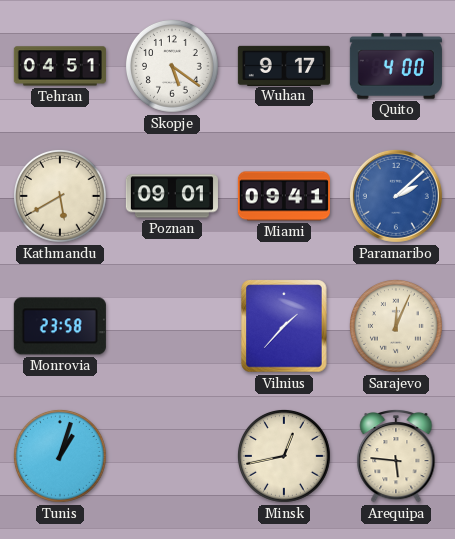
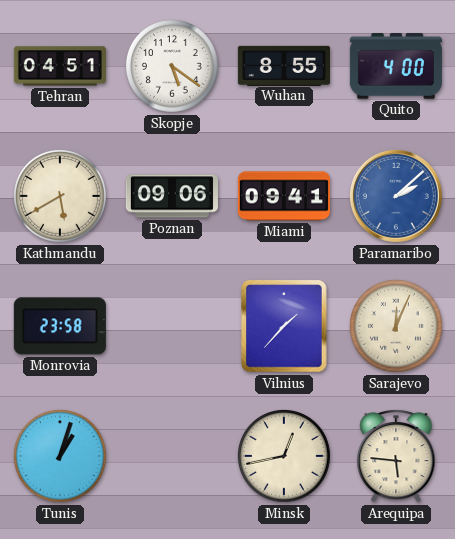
Wuhan: 9:17 -> 8:55 (284, 65)
Poznan: 09:01 -> 09:06 (172, 196)
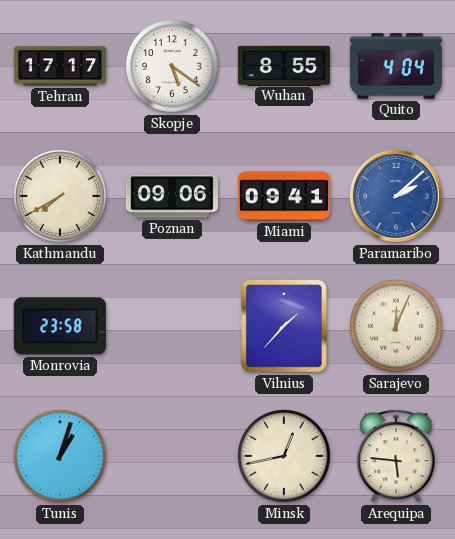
Tehran: 04:51 -> 17:17 (60, 66)
Quito: 4:00 -> 4:04 (396, 66)
Kathmandu: 5:40 -> 7:40 (61, 197)
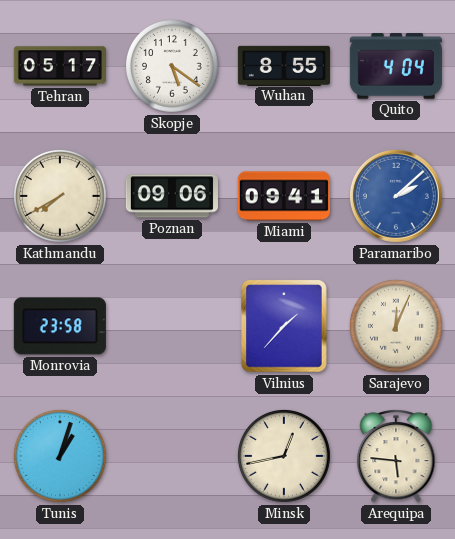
Tehran: 17:17 -> 05:17 (60, 66)
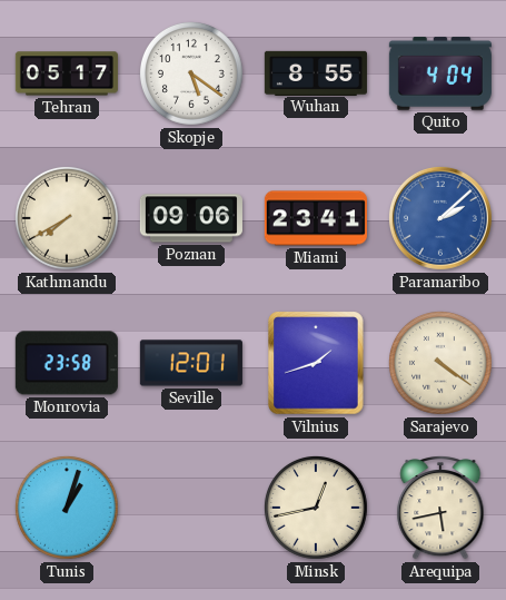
Miami: 09:41 -> 23:41 (316, 218)
Seville: none -> 12:01 (191, 363)
Vilnius: 1:37 -> 1:42 (316, 363)
Sarajevo: 12:04 -> 4:21 (441, 364)
Arequipa: 5:46 -> 5:43 (440, 508)
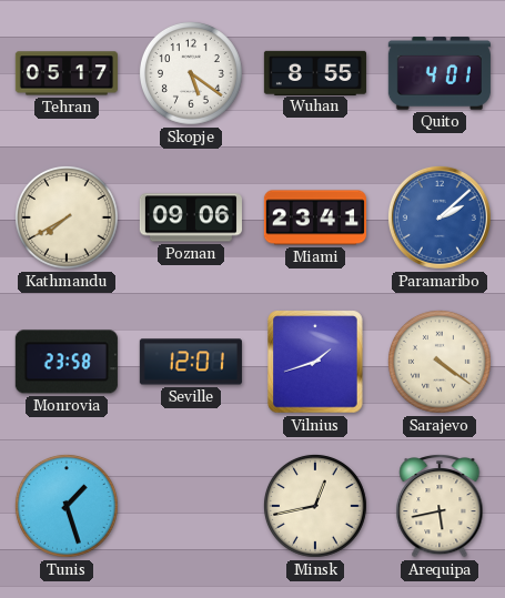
Quito: 4:04 -> 4:01 (440, 73)
Tunis: 1:03 -> 1:27 (68, 507)
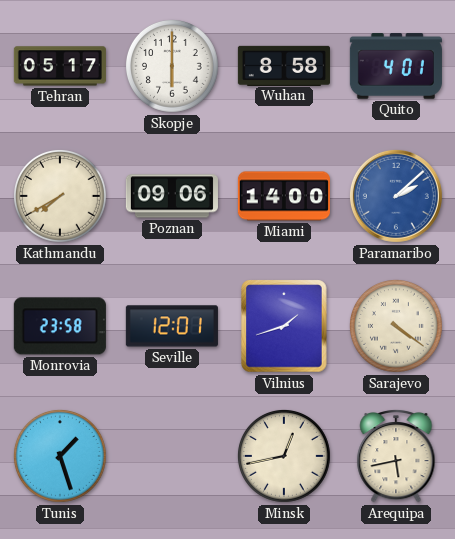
Skopje: 5:21 -> 6:00 (173, 67)
Wuhan: 8:55 -> 8:58 (284, 65)
Miami: 23:41 -> 14:00 (284, 196)
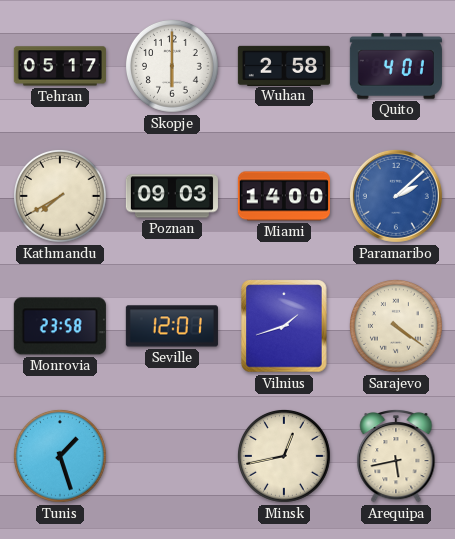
Wuhan: 8:58 -> 2:58 (284, 65)
Poznan: 09:06 -> 09:03 (172, 196)
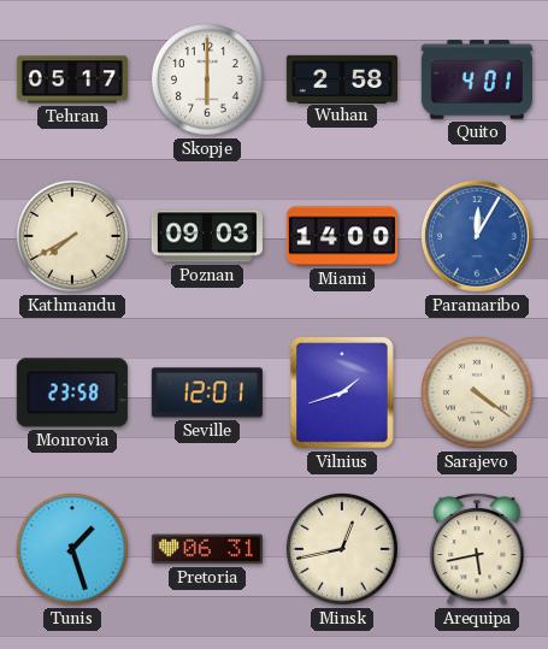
Paramaribo: 2:08 -> 12:05 (477, 236)
Pretoria: none -> 06:31 (207, 549)
